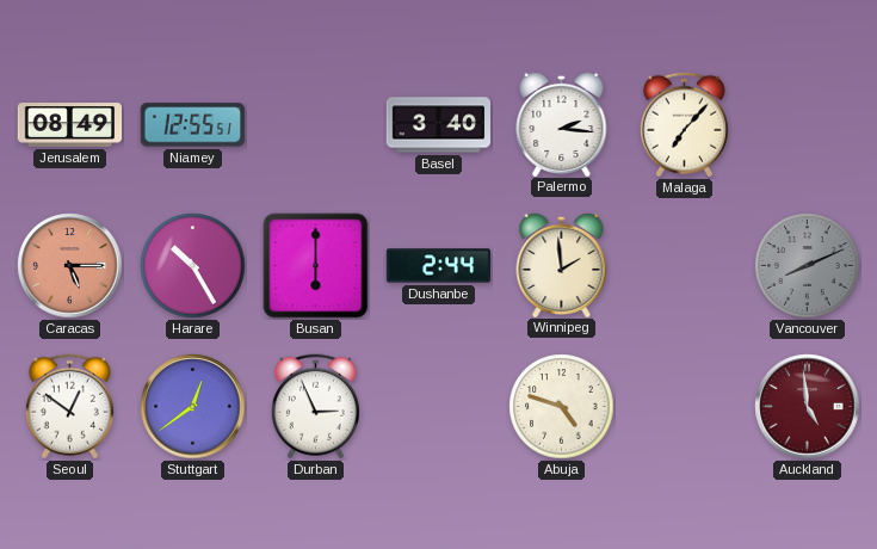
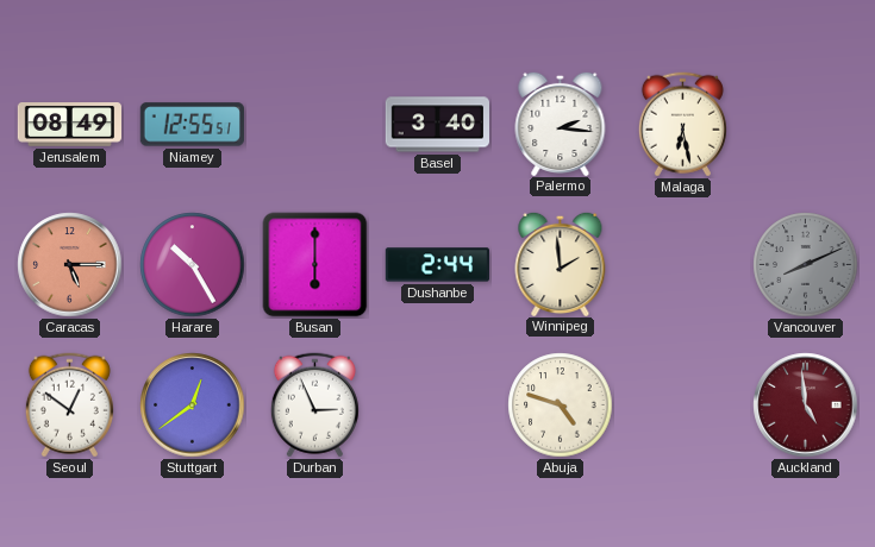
Malaga: 7:07 -> 6:28 (682, 125)
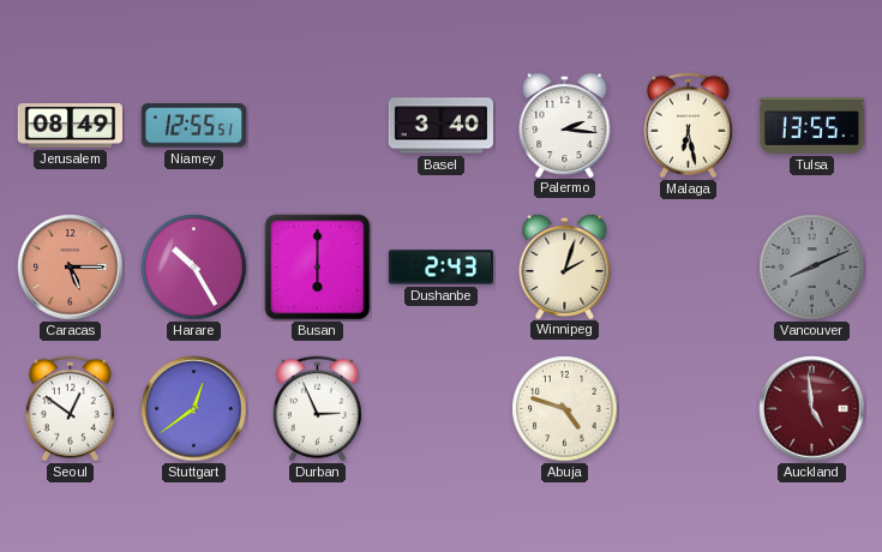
Tulsa: none -> 13:55 (811, 126)
Dushanbe: 2:44 -> 2:43 (440, 268)
Winnipeg: 1:59 -> 2:03 (565, 265)
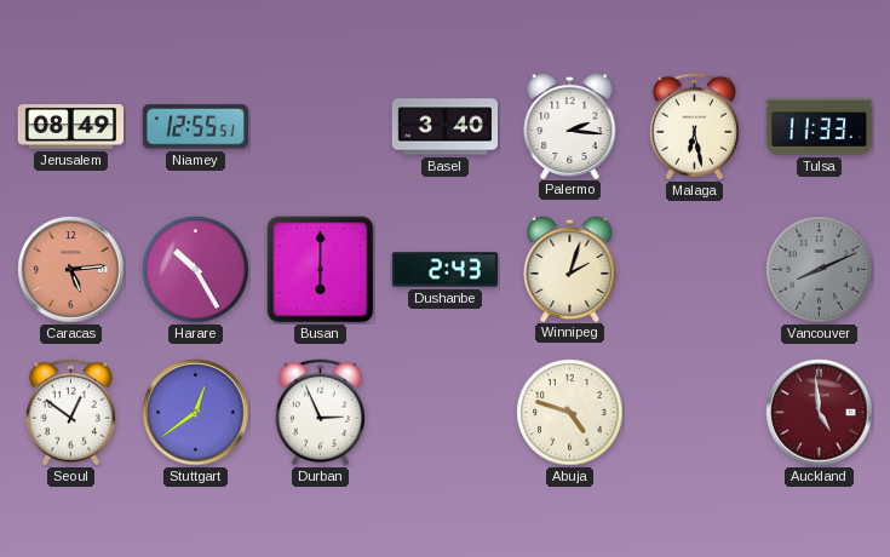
Tulsa: 13:55 -> 11:33 (819, 127)
Caracas: 5:15 -> 5:14 (71, 270)
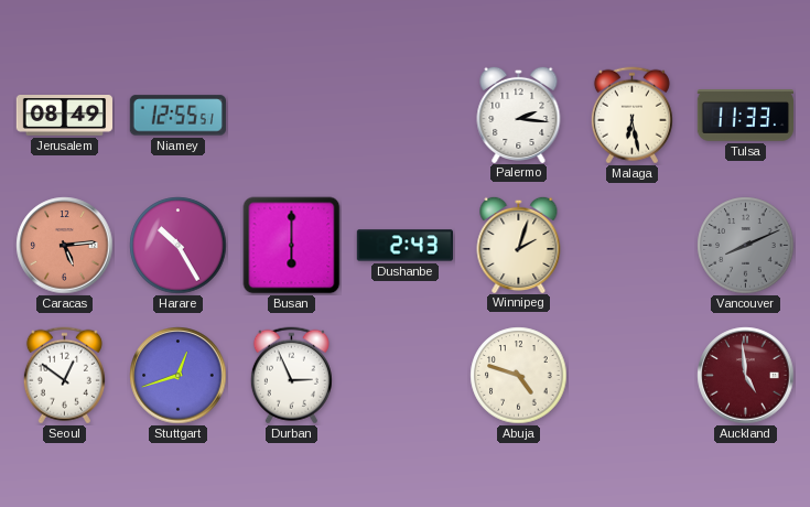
Basel: 3:40 -> none (446, 127)
Stuttgart: 12:39 -> 12:42 (179, 376)
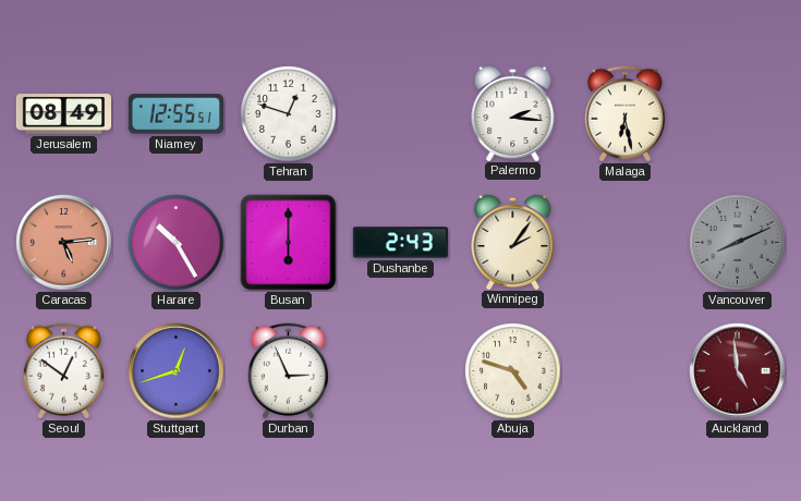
Tehran: none -> 12:48 (289, 114)
Tulsa: 11:33 -> none (745, 116)
Winnipeg: 2:03 -> 2:06 (513, 241)
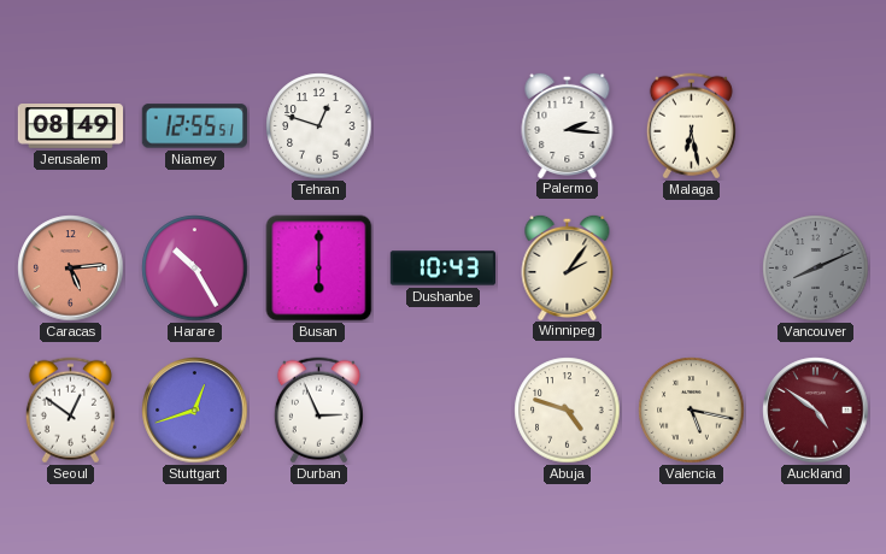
Dushanbe: 2:43 -> 10:43 (442, 269)
Valencia: none -> 5:17 (692, 411)
Auckland: 4:59 -> 4:51 (816, 411)
